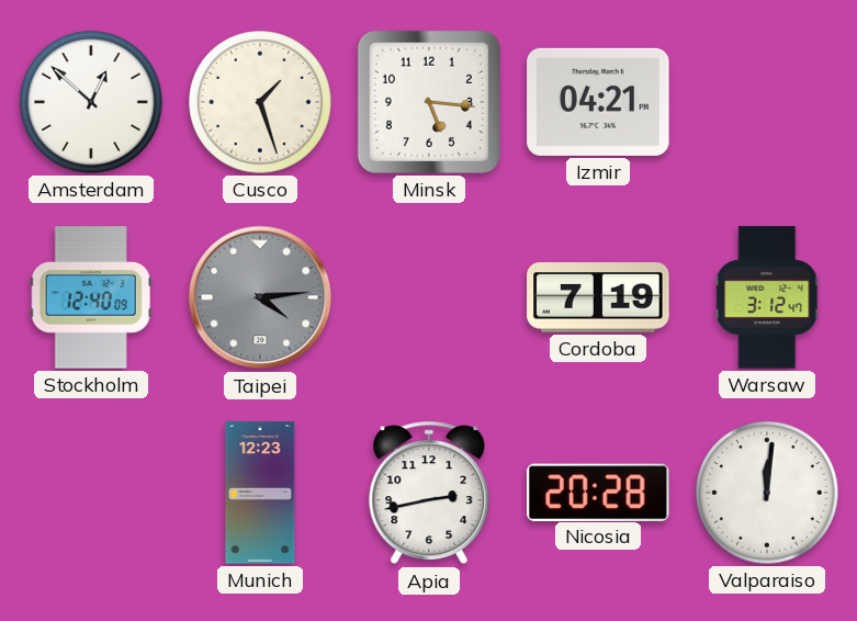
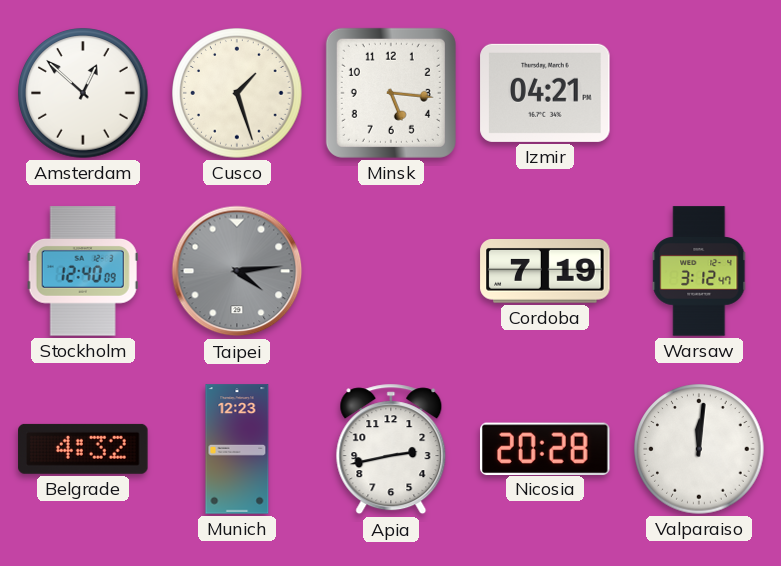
Belgrade: none -> 4:32 (83, 449)
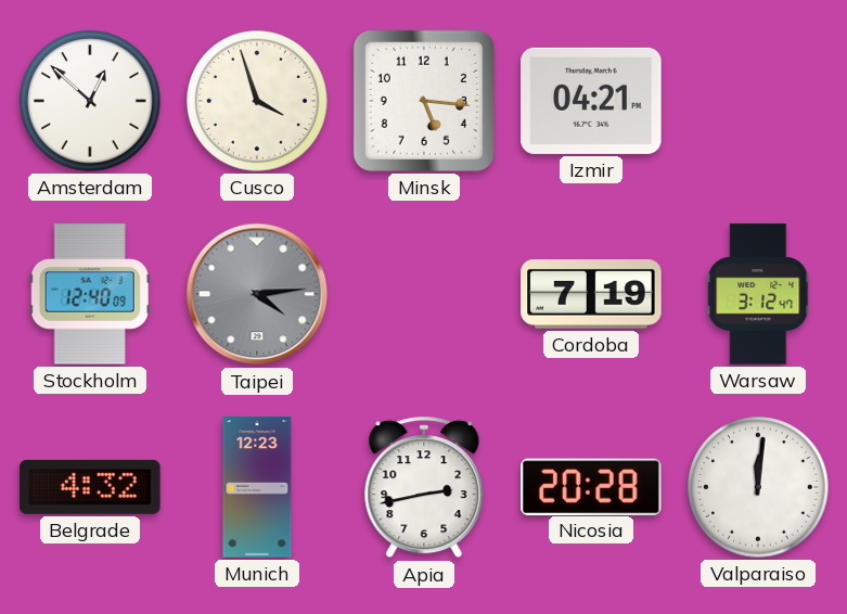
Cusco: 1:27 -> 3:57 (257, 101)
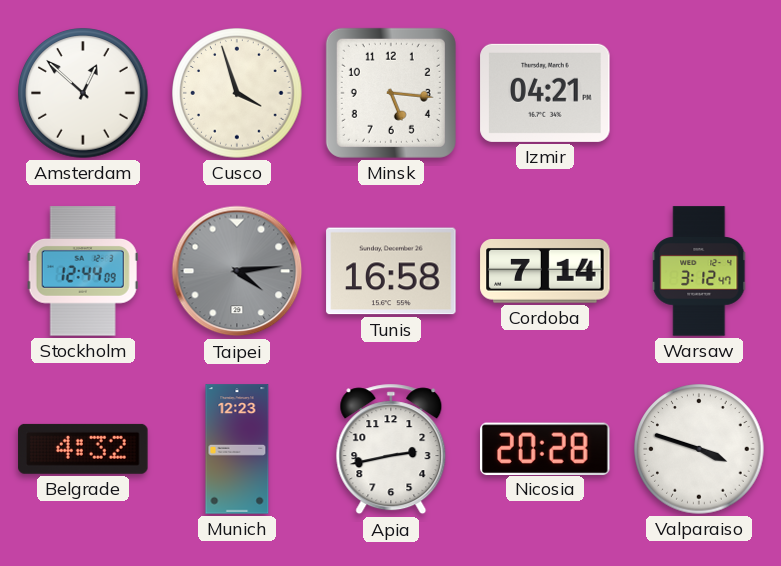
Stockholm: 12:40 -> 12:44 (83, 271)
Tunis: none -> 16:58 (391, 271)
Cordoba: 7:19 -> 7:14 (545, 272)
Valparaiso: 12:01 -> 3:48 (699, 449)
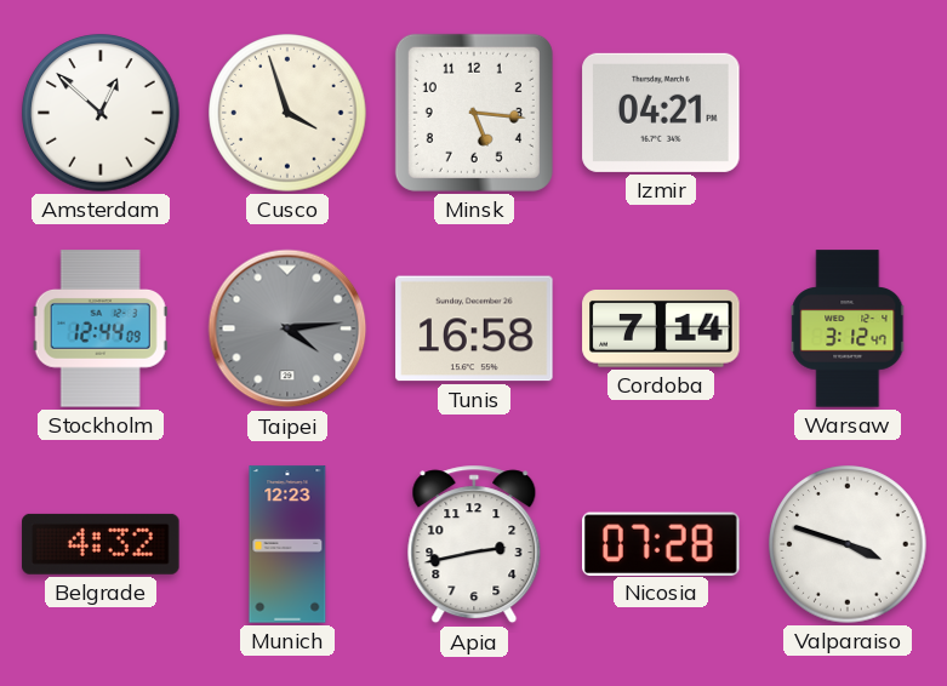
Nicosia: 20:28 -> 07:28 (662, 543)
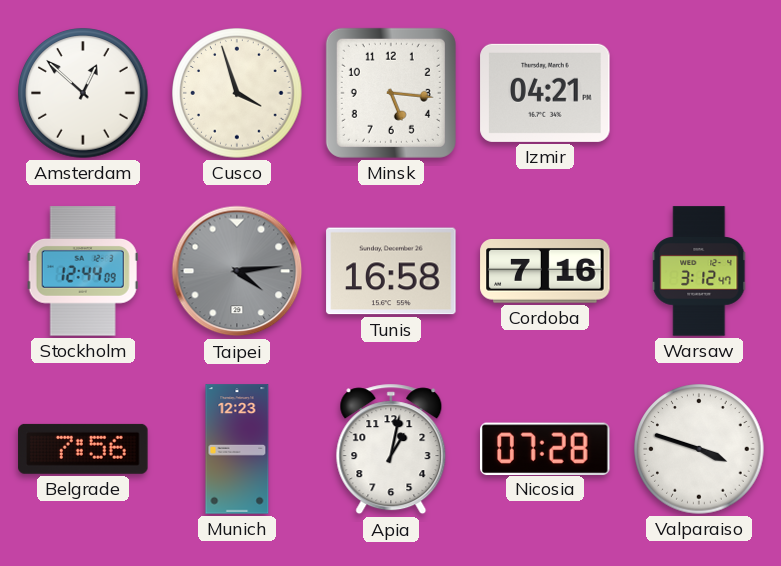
Cordoba: 7:14 -> 7:16 (545, 272)
Belgrade: 4:32 -> 7:56 (83, 449)
Apia: 2:43 -> 1:02 (391, 449)
